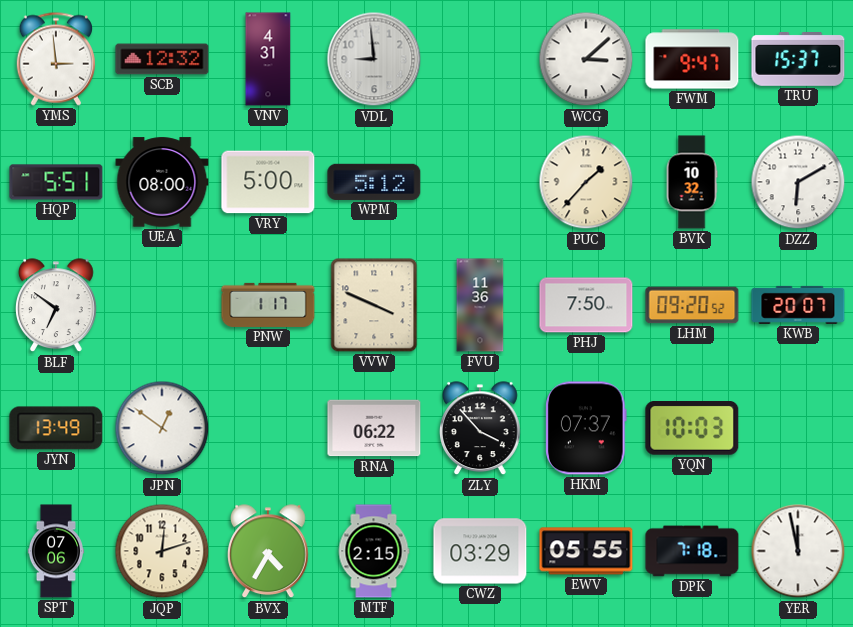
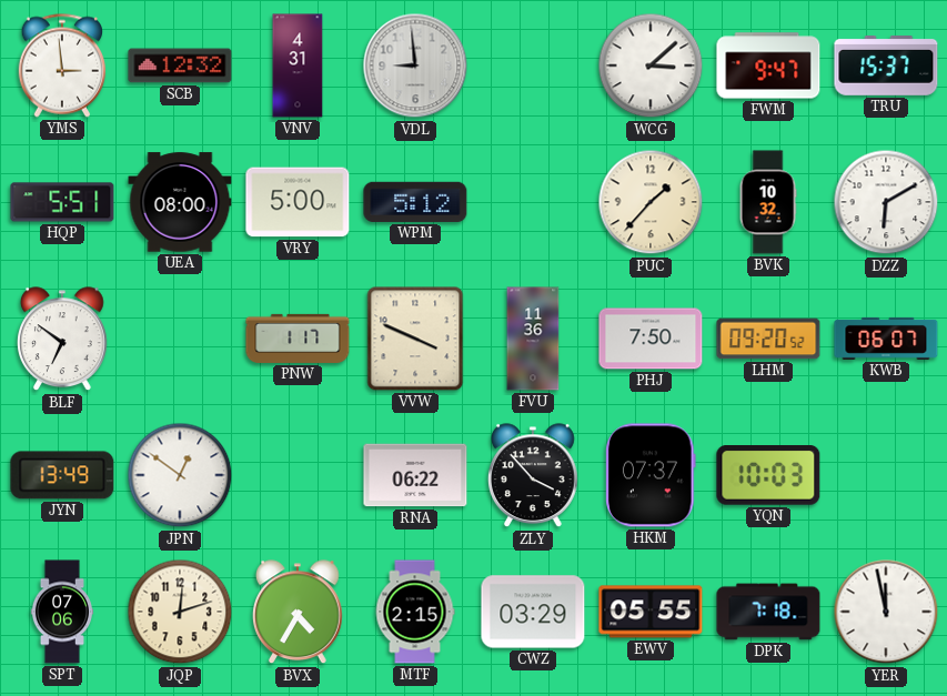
KWB: 20:07 -> 06:07 (886, 339)
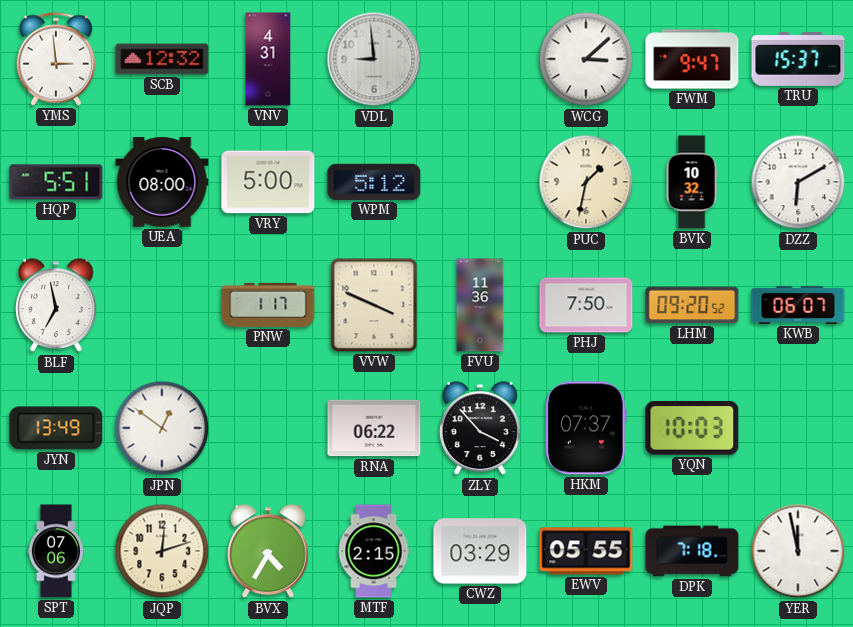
PUC: 1:37 -> 1:32 (586, 182)
BLF: 6:51 -> 6:58 (57, 306)
